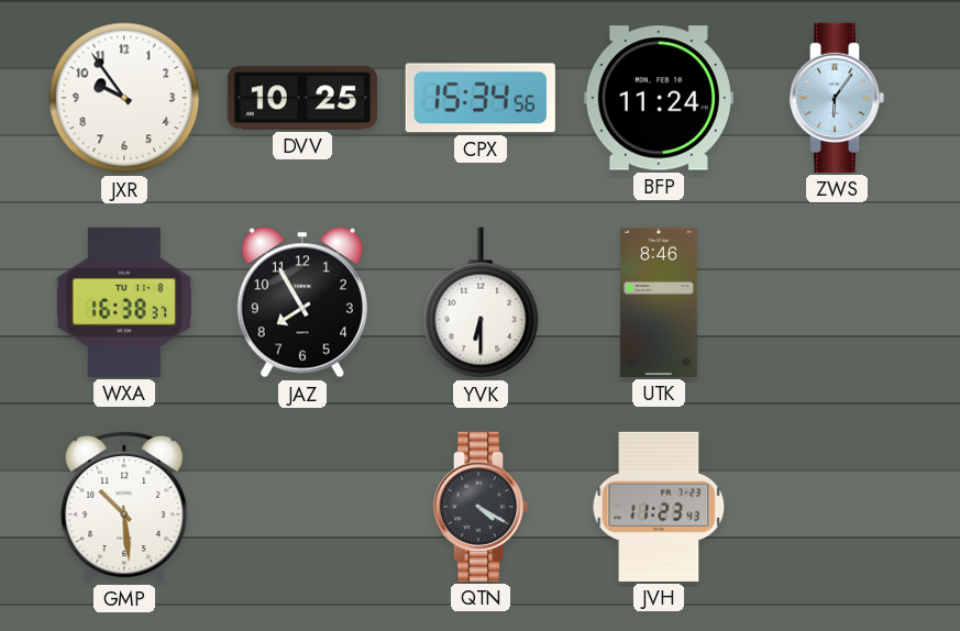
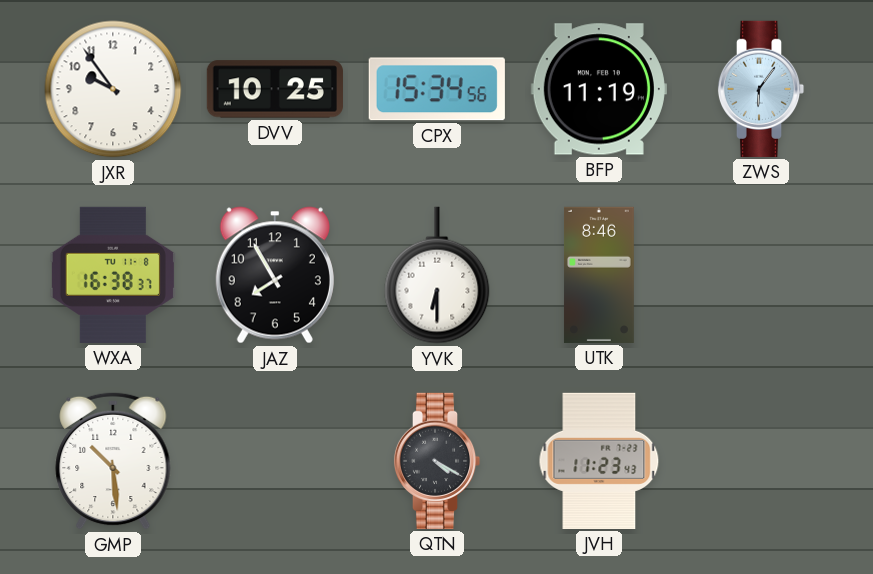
BFP: 11:24 -> 11:19 (599, 89)
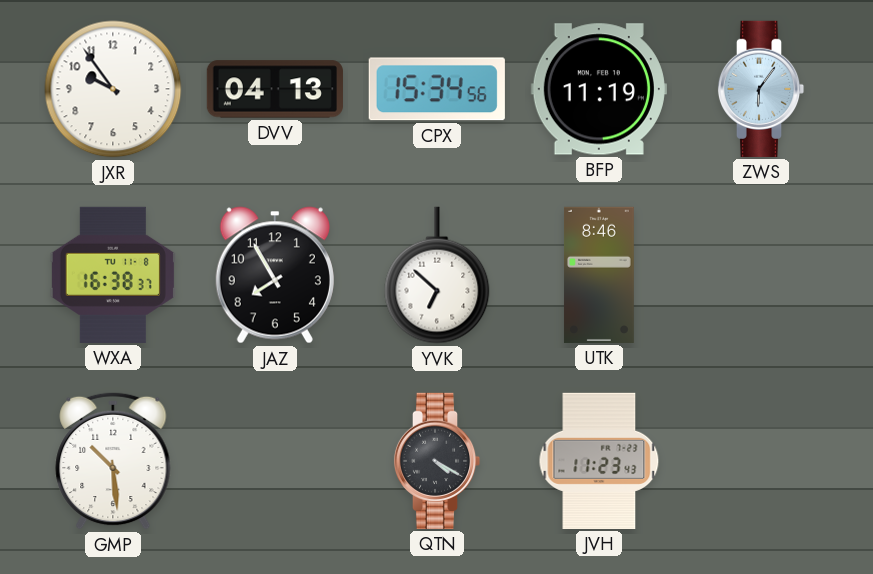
DVV: 10:25 -> 04:13 (275, 89)
YVK: 6:30 -> 6:52 (437, 275)
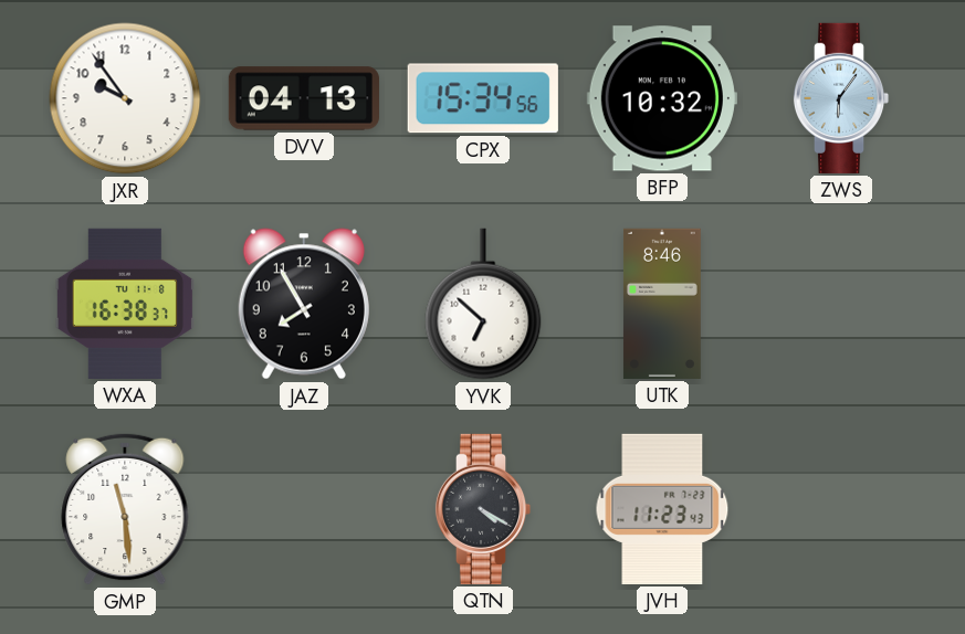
BFP: 11:19 -> 10:32 (662, 98)
GMP: 10:29 -> 11:29 (125, 509)
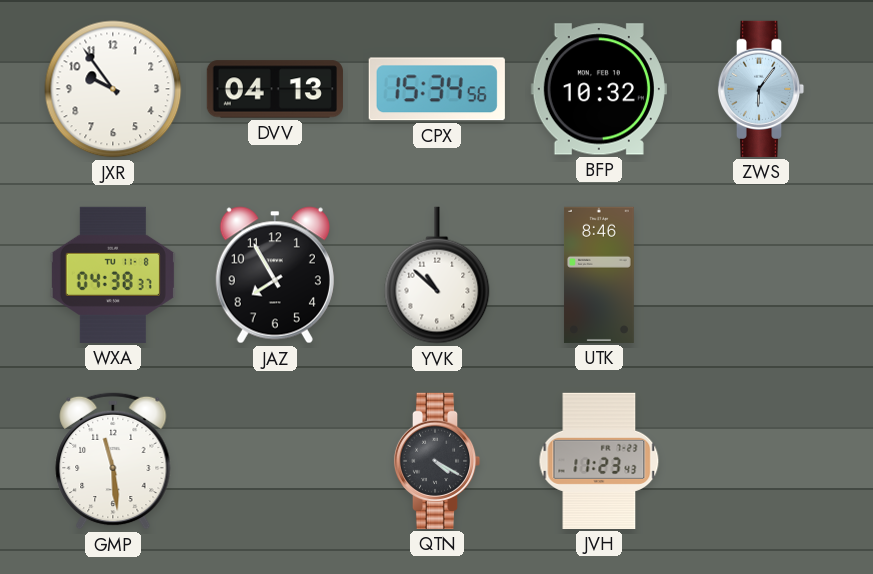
WXA: 16:38 -> 04:38 (113, 275)
YVK: 6:52 -> 10:52 (437, 275)
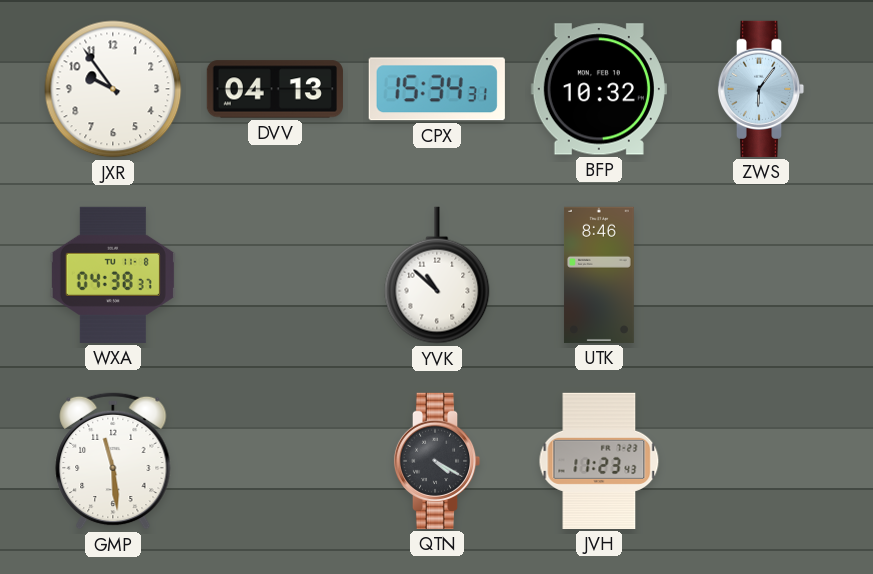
CPX: 15:34:56 -> 15:34:31 (437, 89)
JAZ: 7:55 -> none (275, 275)
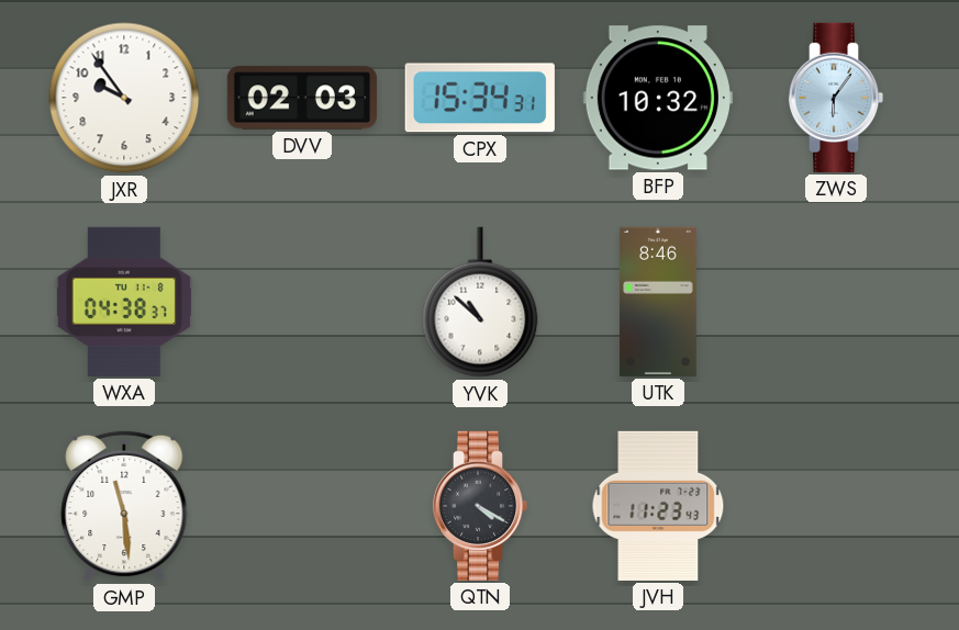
DVV: 04:13 -> 02:03 (302, 98)
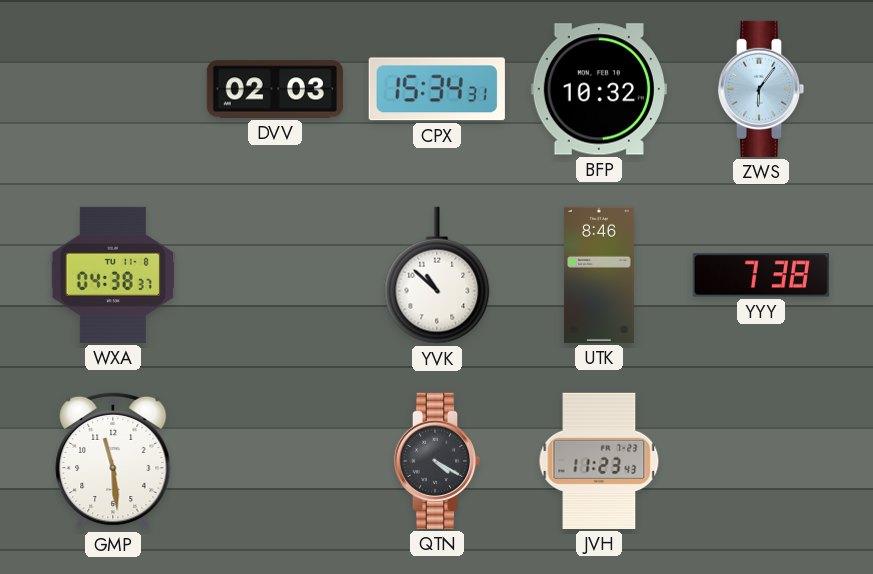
JXR: 9:54 -> none (124, 98)
YYY: none -> 7:38 (761, 275)
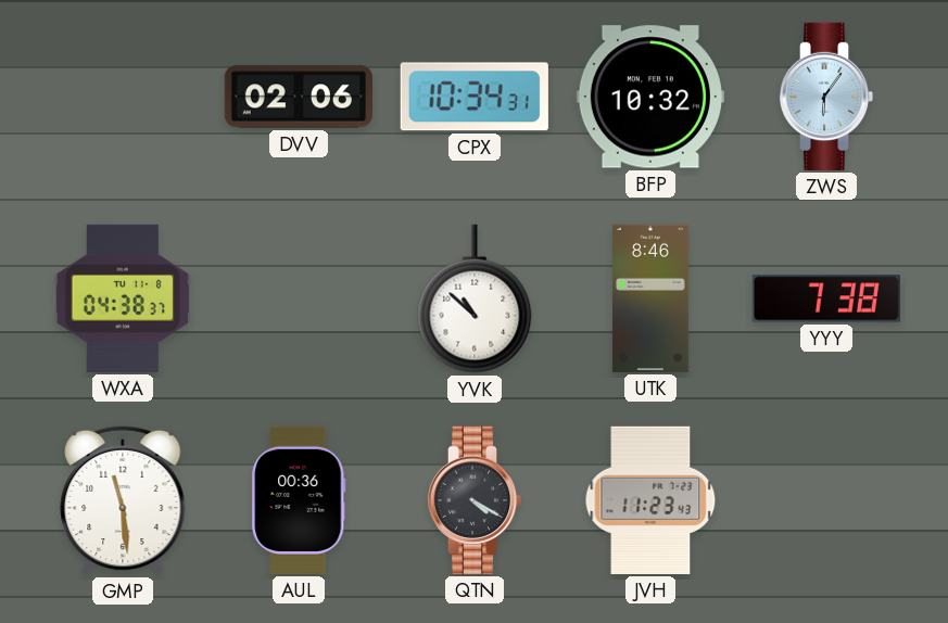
DVV: 02:03 -> 02:06 (299, 97)
CPX: 15:34 -> 10:34 (475, 97)
AUL: none -> 00:36 (299, 500)
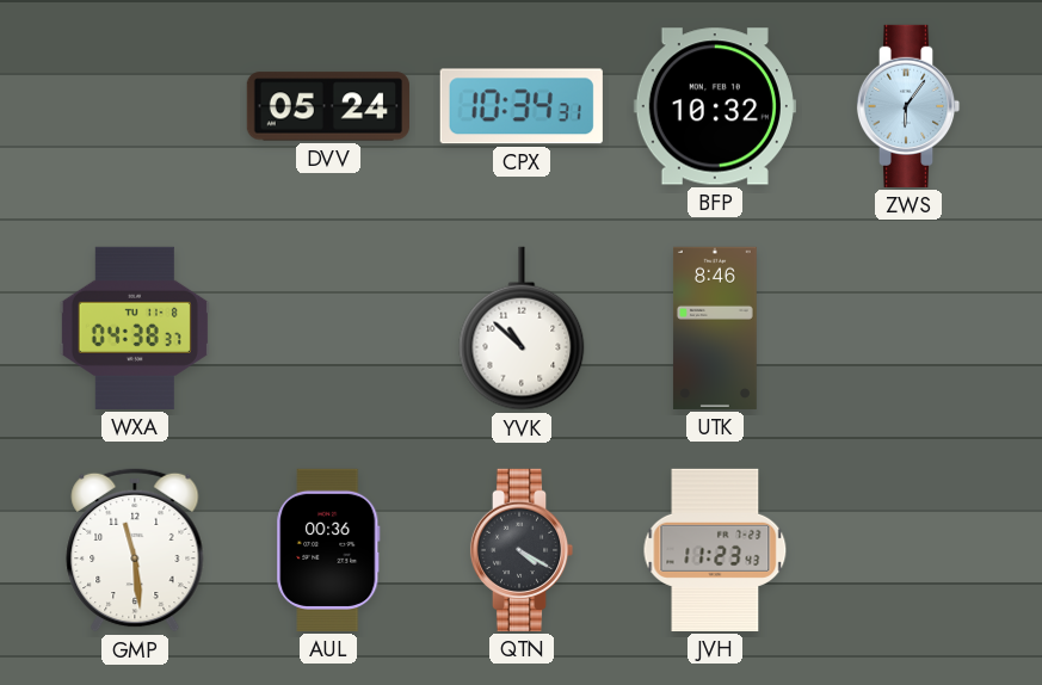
DVV: 02:06 -> 05:24 (328, 106)
YYY: 7:38 -> none (826, 298)
